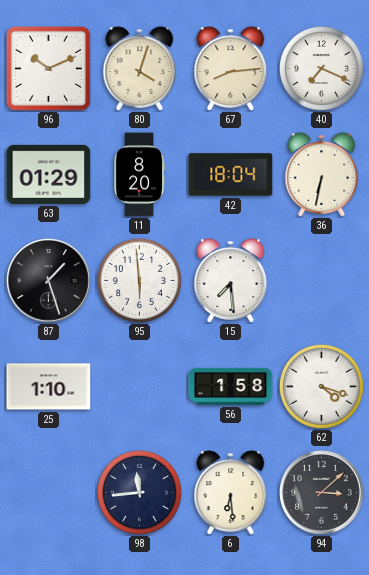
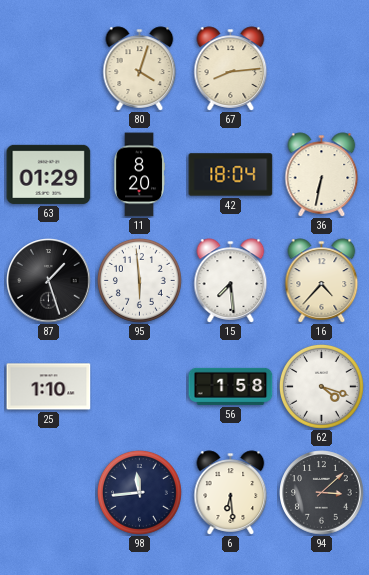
96: 10:11 -> none (48, 68)
40: 7:19 -> none (321, 68)
16: none -> 4:37 (322, 281)
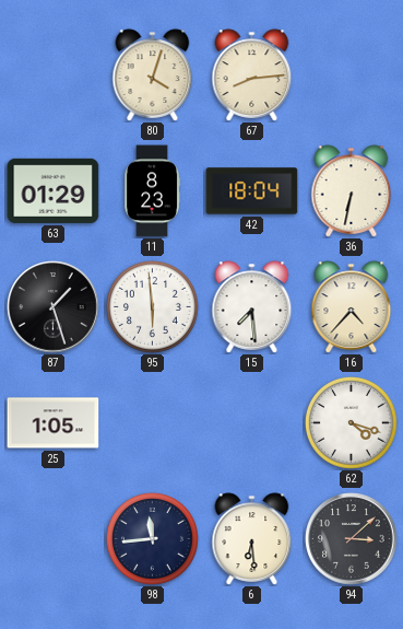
11: 8:20 -> 8:23 (153, 191)
25: 1:10 -> 1:05 (54, 423)
56: 1:58 -> none (231, 386)
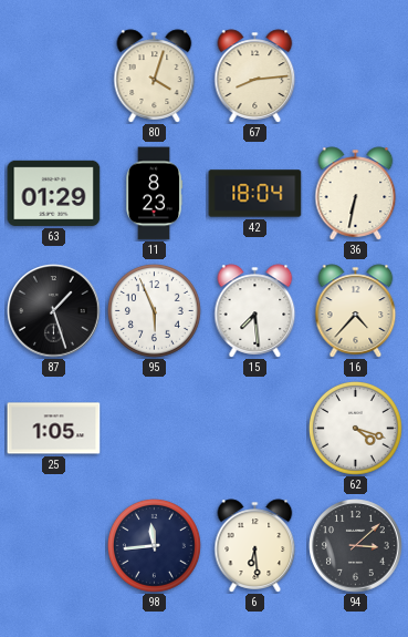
95: 5:59 -> 5:56 (154, 310)
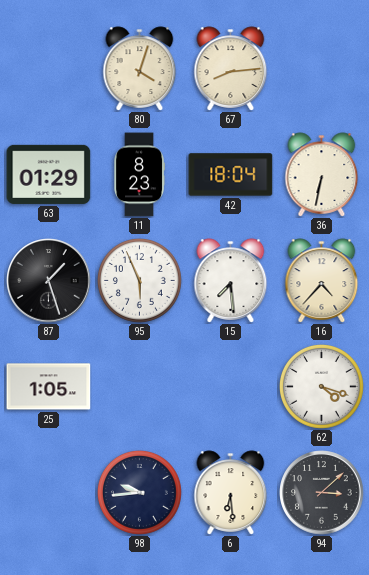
98: 11:44 -> 9:44 (139, 492)
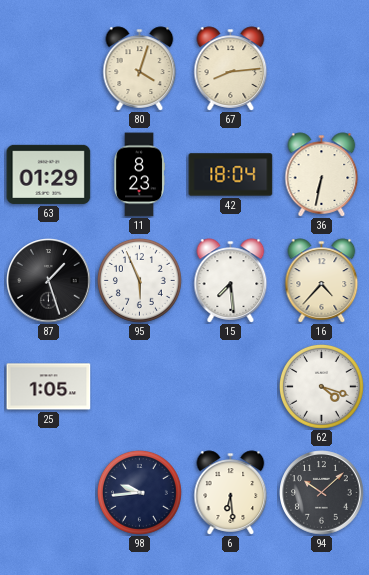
94: 3:08 -> 10:08 (322, 493)
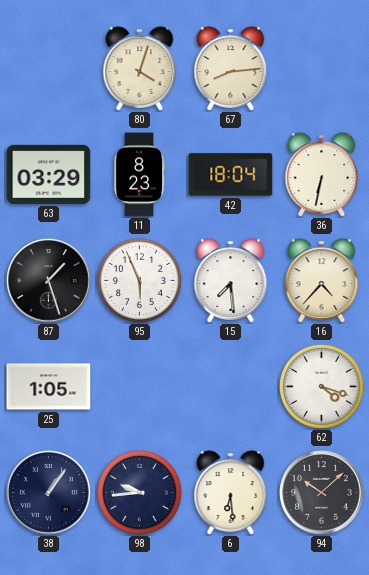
63: 01:29 -> 03:29 (49, 174)
38: none -> 1:06 (49, 493)
